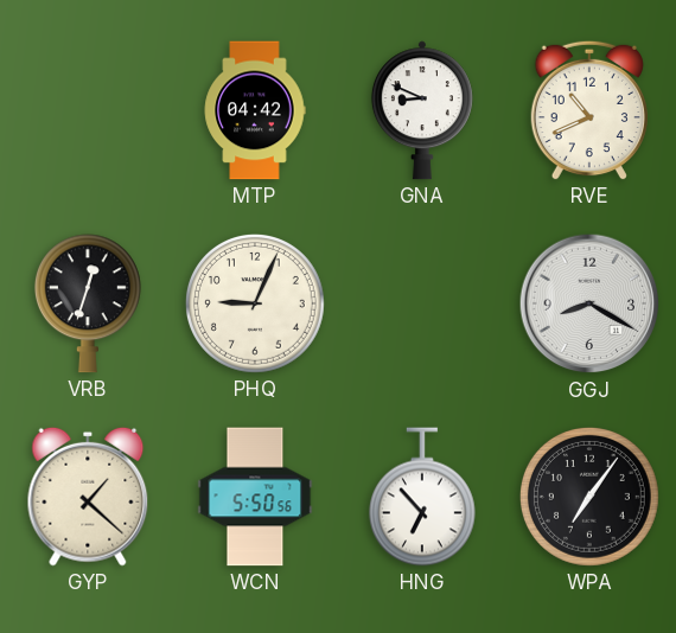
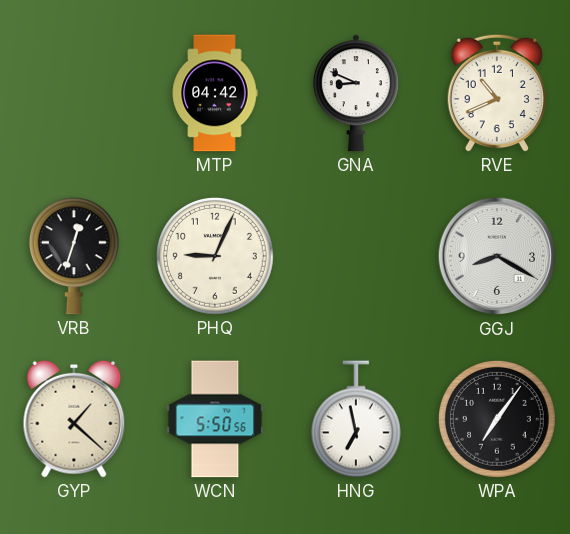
HNG: 6:53 -> 6:58 (356, 419)
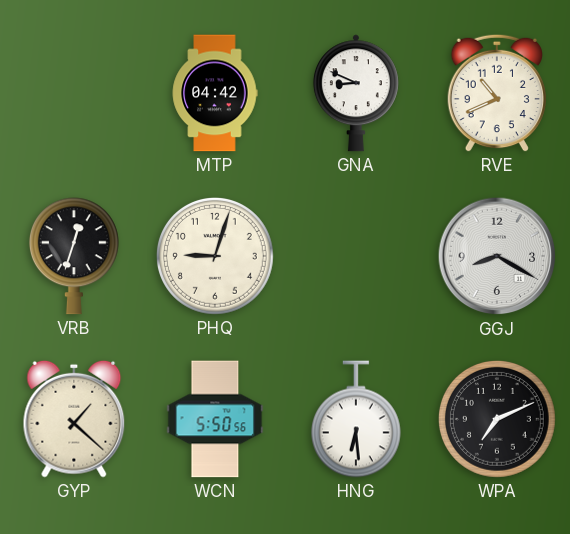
PHQ: 9:04 -> 9:03 (216, 257)
HNG: 6:58 -> 6:29 (356, 419)
WPA: 7:06 -> 7:11 (498, 420)
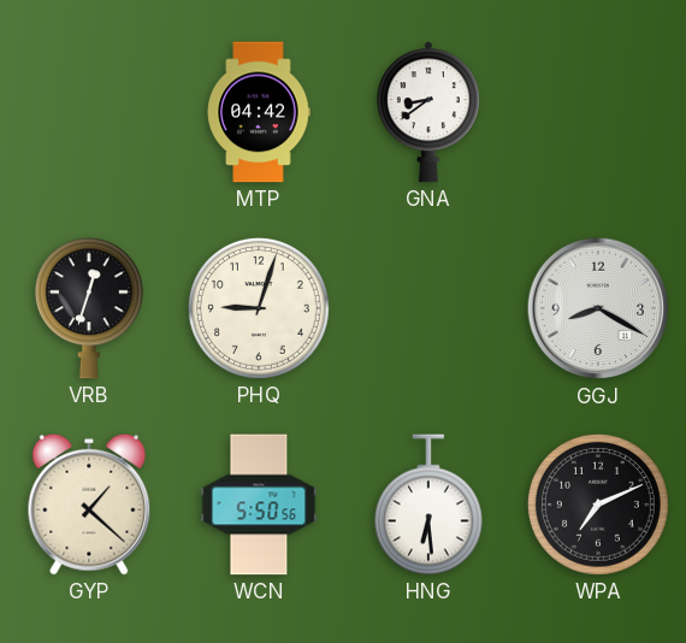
GNA: 8:49 -> 8:39 (428, 112)
RVE: 10:41 -> none (496, 93)
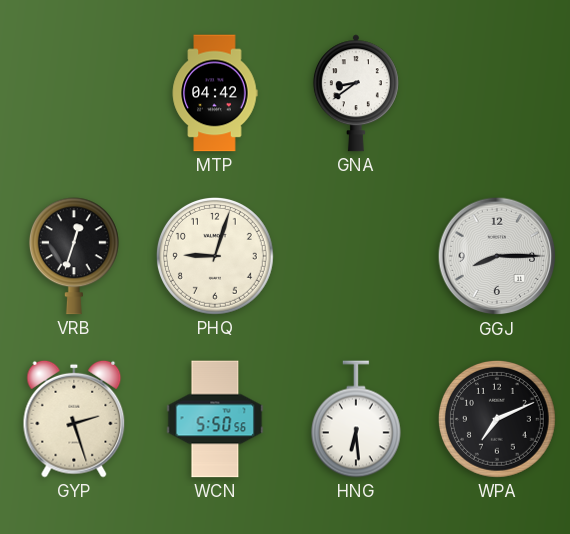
GGJ: 8:20 -> 8:15 (497, 256)
GYP: 1:22 -> 2:27 (74, 419)
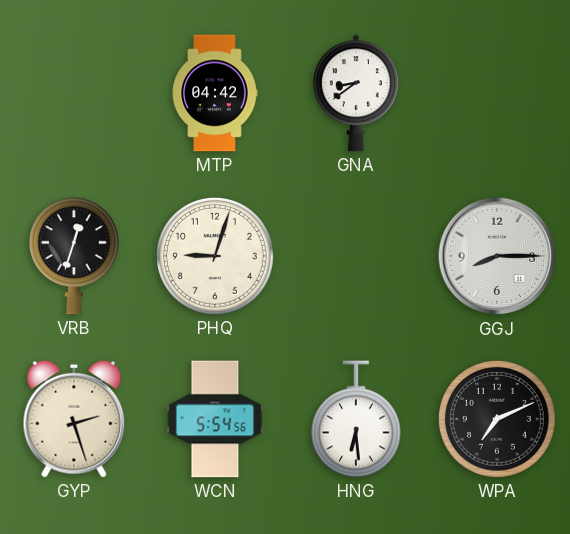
WCN: 5:50 -> 5:54 (215, 419)
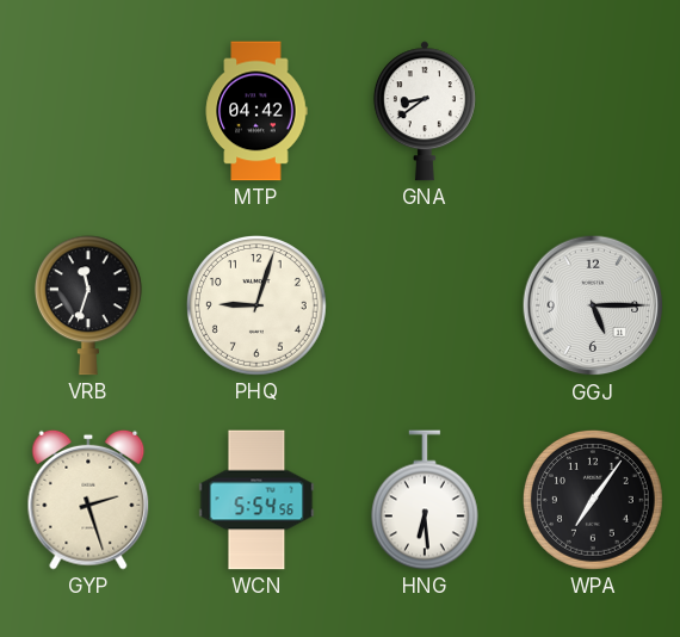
VRB: 12:33 -> 11:33 (88, 305)
GGJ: 8:15 -> 5:15 (593, 305)
WPA: 7:11 -> 7:06 (594, 501)
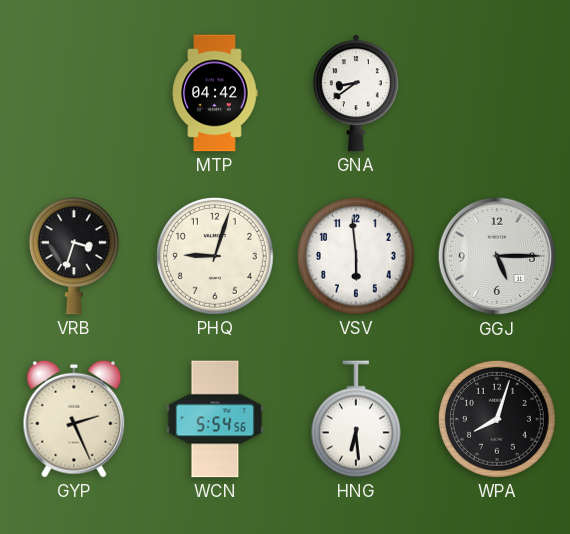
VRB: 11:33 -> 3:33 (74, 256)
VSV: none -> 5:59 (357, 257)
GYP: 2:27 -> 2:26 (74, 419)
WPA: 7:06 -> 8:03 (498, 420)
